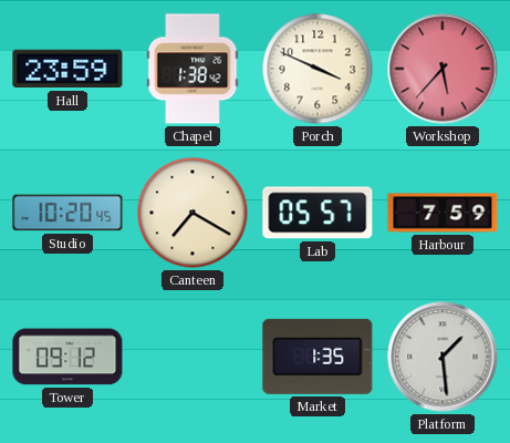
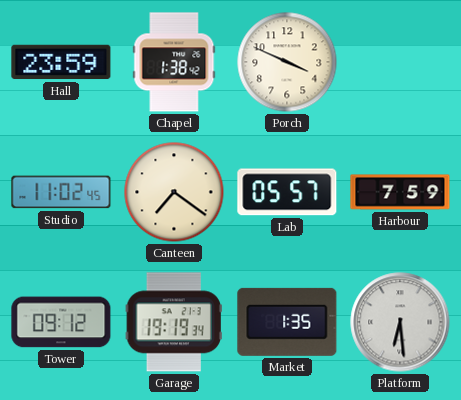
Workshop: 5:37 -> none (443, 69)
Studio: 10:20 -> 11:02 (61, 192)
Canteen: 7:20 -> 7:21 (174, 192)
Garage: none -> 19:19 (174, 322)
Platform: 1:29 -> 6:29 (400, 322)
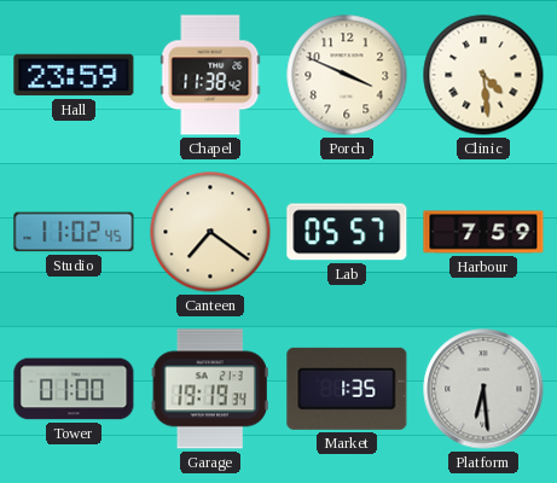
Chapel: 1:38 -> 11:38 (210, 75)
Clinic: none -> 4:29 (483, 75)
Tower: 09:12 -> 01:00 (74, 389)
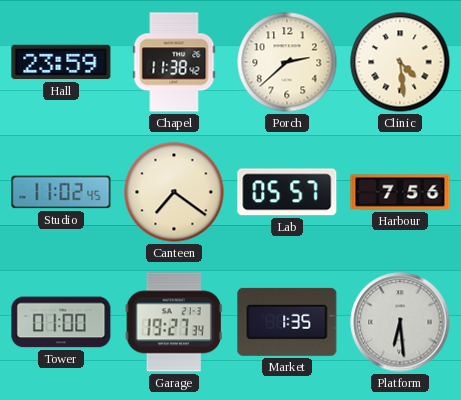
Porch: 3:49 -> 2:38 (287, 62)
Harbour: 7:59 -> 7:56 (400, 192)
Garage: 19:19 -> 19:27 (174, 322)
